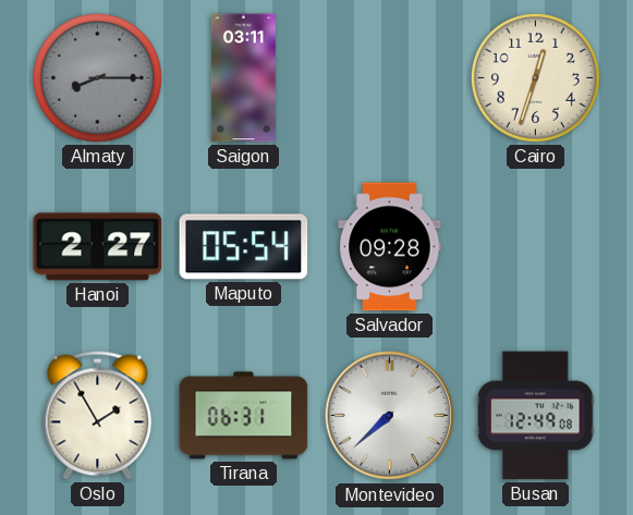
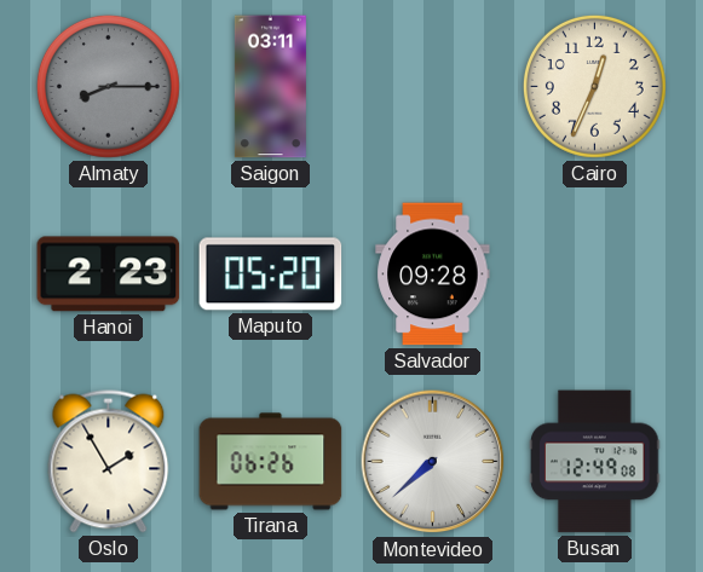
Cairo: 12:33 -> 12:34 (594, 86)
Hanoi: 2:27 -> 2:23 (109, 275)
Maputo: 05:54 -> 05:20 (271, 275)
Tirana: 06:31 -> 06:26 (271, 462)
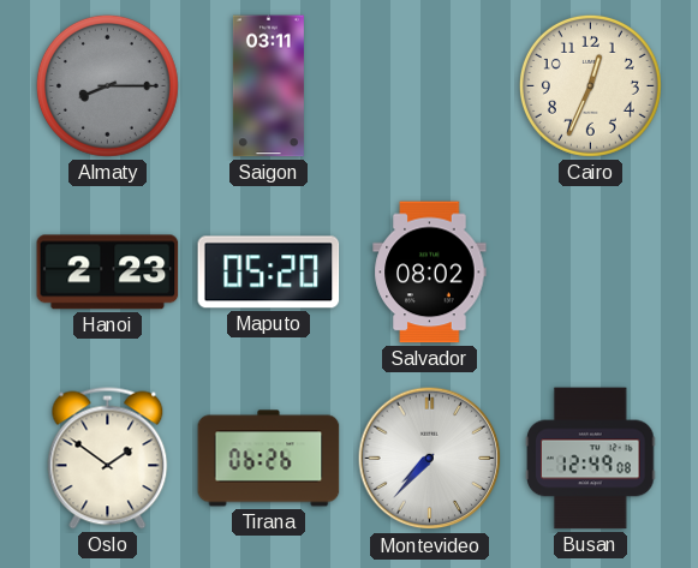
Salvador: 09:28 -> 08:02 (430, 273)
Oslo: 1:55 -> 1:51 (108, 459)
Montevideo: 7:38 -> 7:37 (430, 459)
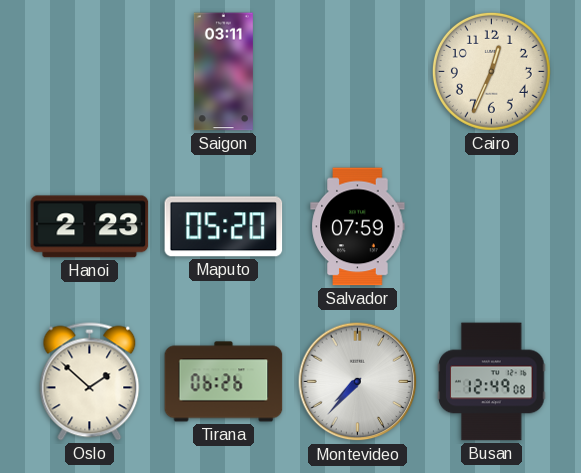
Almaty: 8:15 -> none (107, 85)
Salvador: 08:02 -> 07:59 (358, 227)
Oslo: 1:51 -> 1:52 (90, 382)
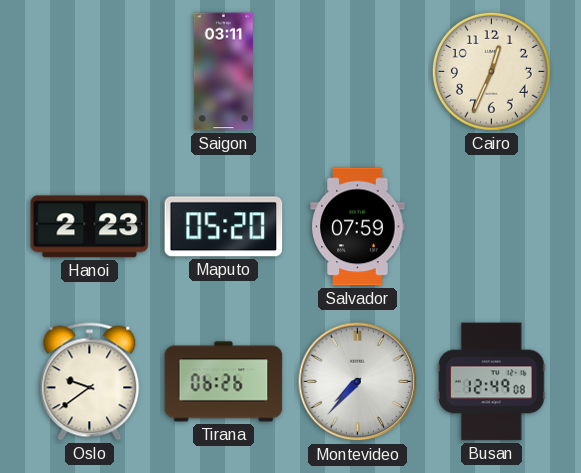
Oslo: 1:52 -> 9:39 (90, 382)
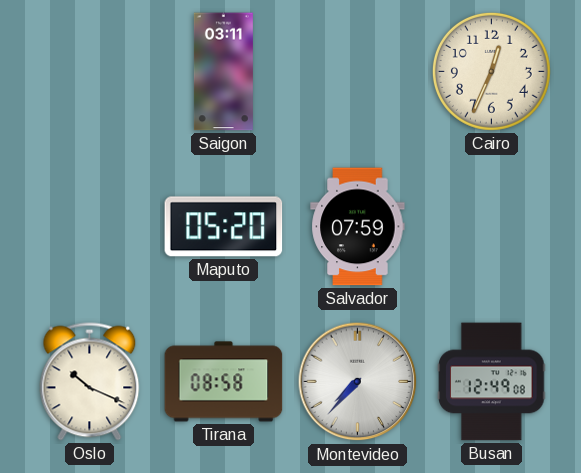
Hanoi: 2:23 -> none (90, 227)
Oslo: 9:39 -> 10:19 (90, 382)
Tirana: 06:26 -> 08:58 (224, 382)
